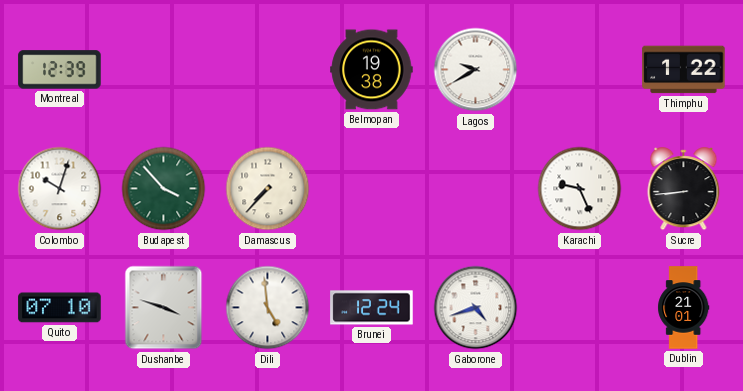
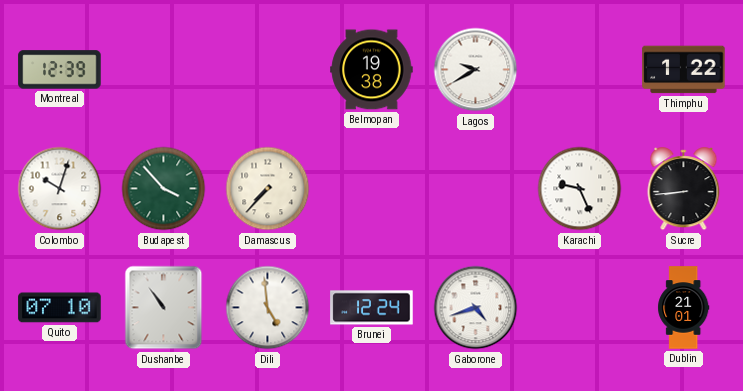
Dushanbe: 3:48 -> 10:54 (164, 308)
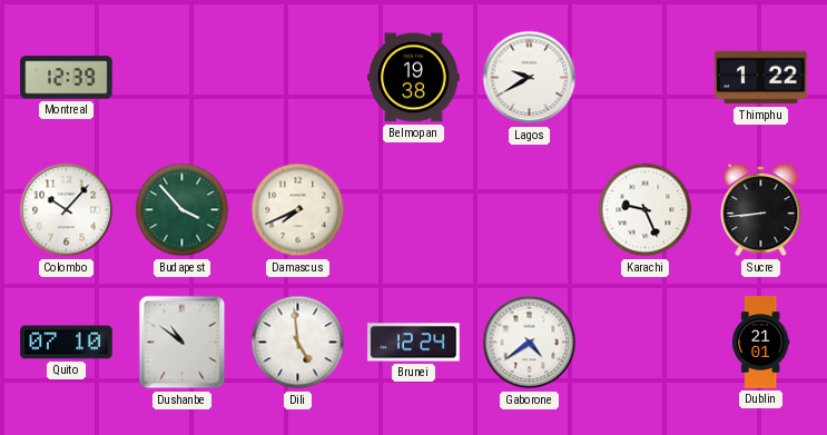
Colombo: 10:03 -> 10:07 (67, 210)
Damascus: 7:37 -> 7:41 (298, 210)
Dushanbe: 10:54 -> 10:51 (183, 343)
Gaborone: 4:42 -> 4:39 (530, 343)
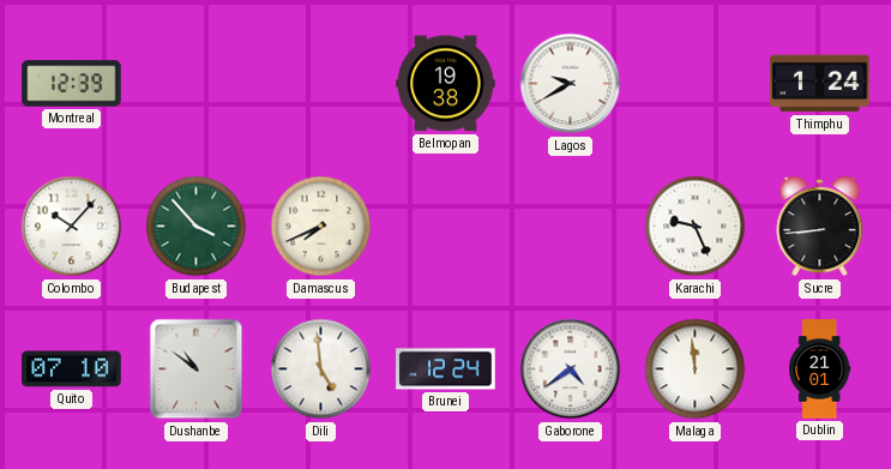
Thimphu: 1:22 -> 1:24 (820, 84)
Malaga: none -> 11:59 (696, 369)
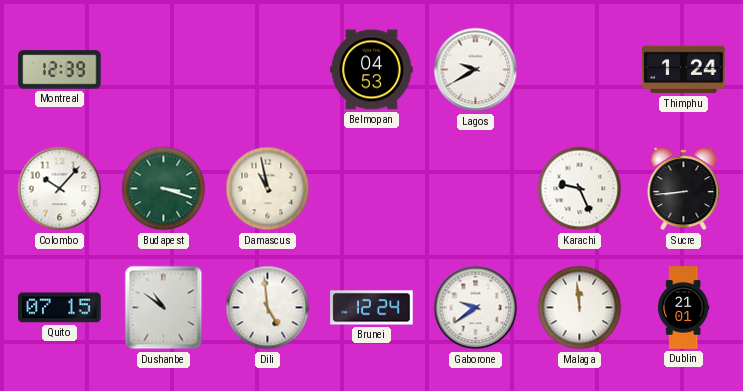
Belmopan: 19:38 -> 04:53 (372, 70)
Budapest: 3:53 -> 3:18 (164, 189)
Damascus: 7:41 -> 10:58 (268, 189)
Quito: 07:10 -> 07:15 (60, 308)
Gaborone: 4:39 -> 9:39 (476, 308)
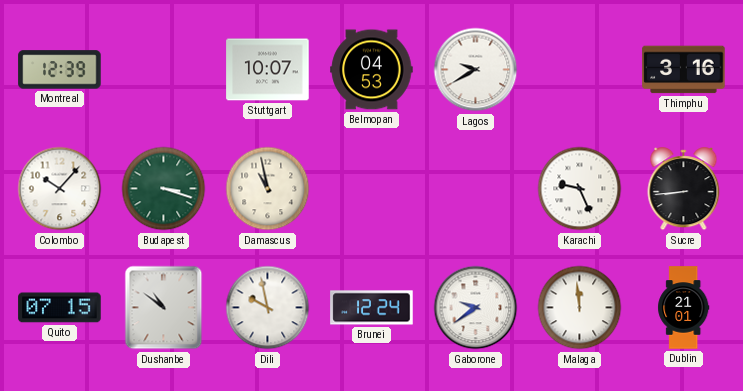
Stuttgart: none -> 10:07 (268, 70)
Thimphu: 1:24 -> 3:16 (684, 70)
Dili: 4:59 -> 9:58 (268, 308)
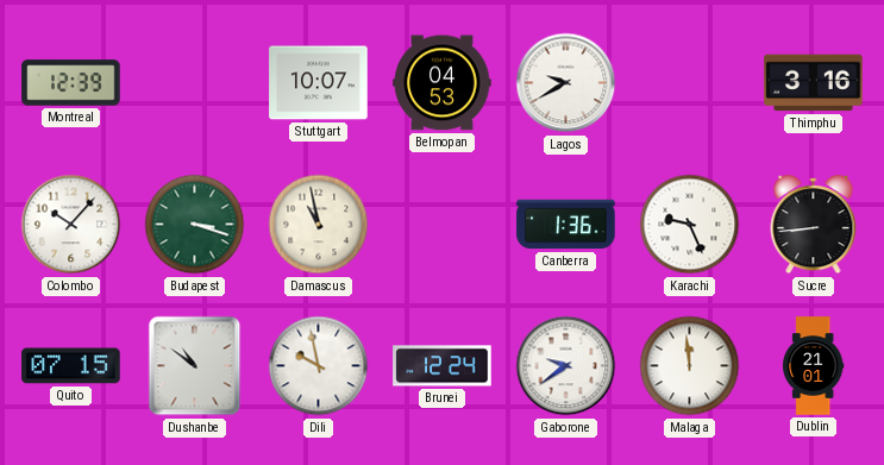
Canberra: none -> 1:36 (566, 225)
